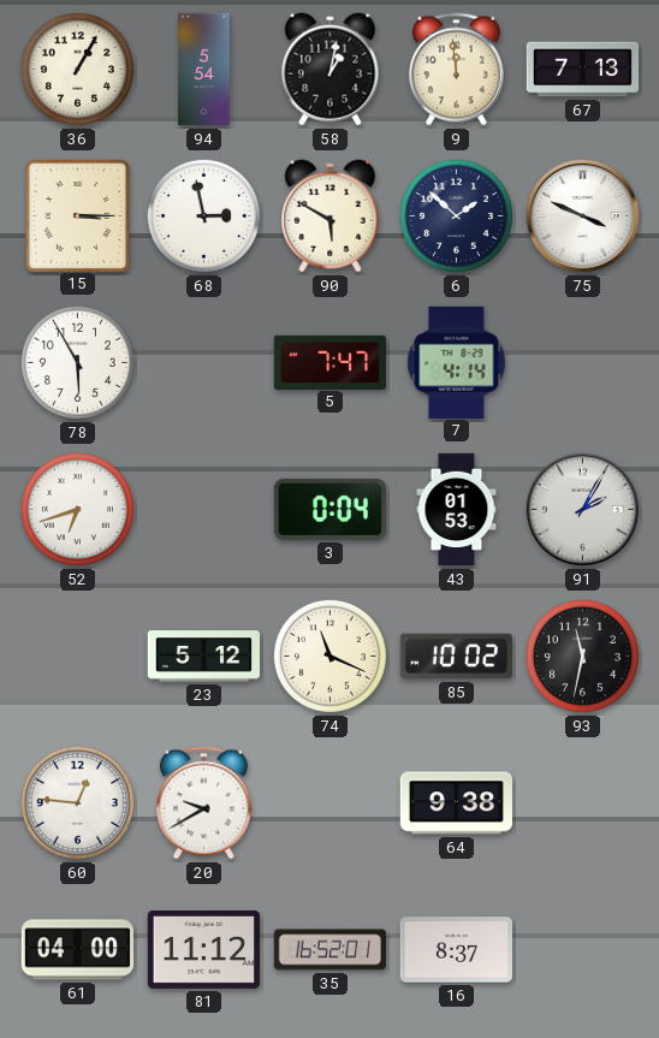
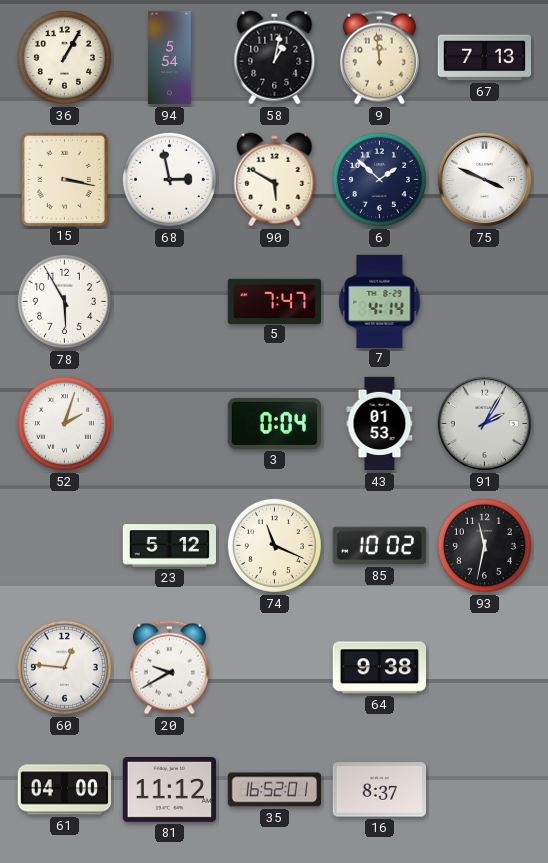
15: 3:15 -> 3:17 (64, 179)
52: 6:42 -> 2:03 (64, 423)
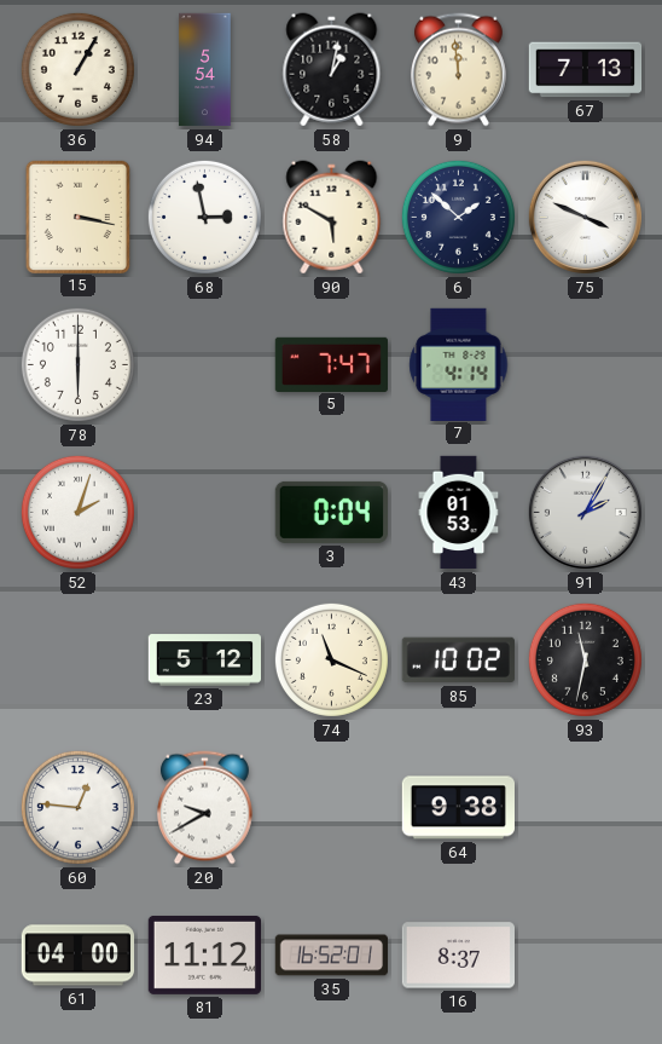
78: 5:55 -> 6:00 (77, 364)
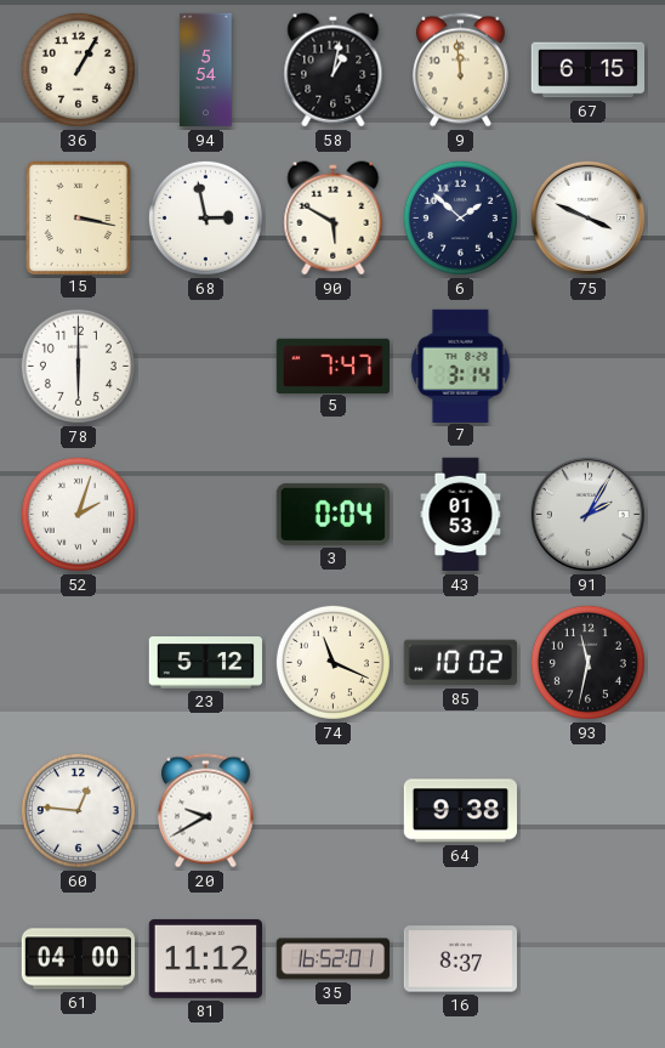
67: 7:13 -> 6:15 (589, 70)
7: 4:14 -> 3:14 (461, 366)
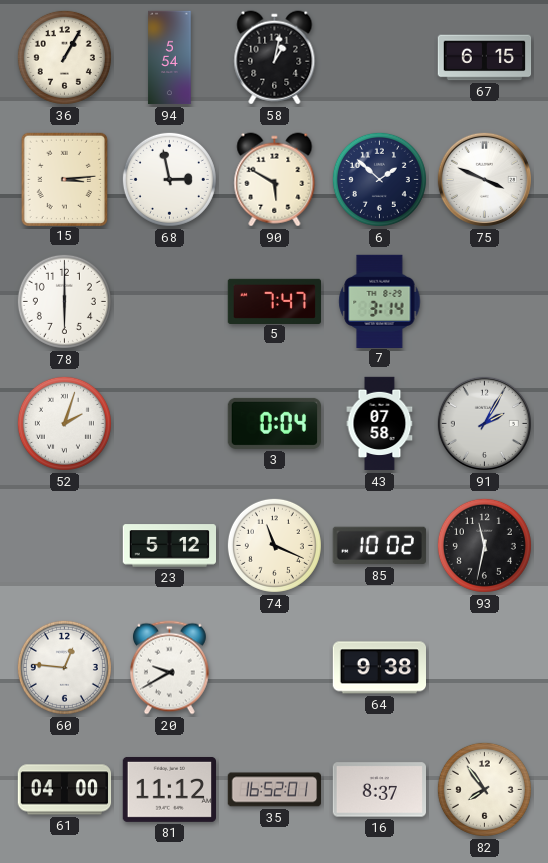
9: 11:59 -> none (460, 70)
15: 3:17 -> 3:14 (64, 179)
43: 01:53 -> 07:58 (380, 424)
82: none -> 7:54 (484, 789)
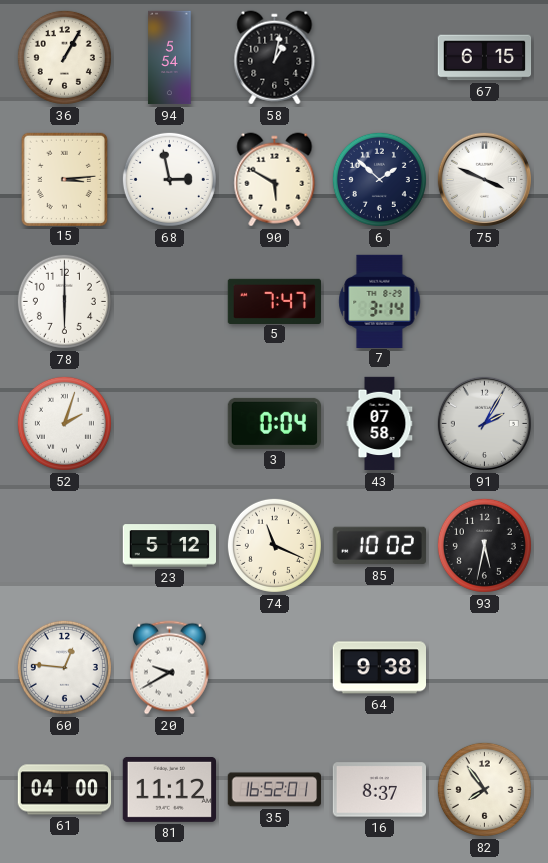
93: 11:32 -> 5:32 (484, 545)
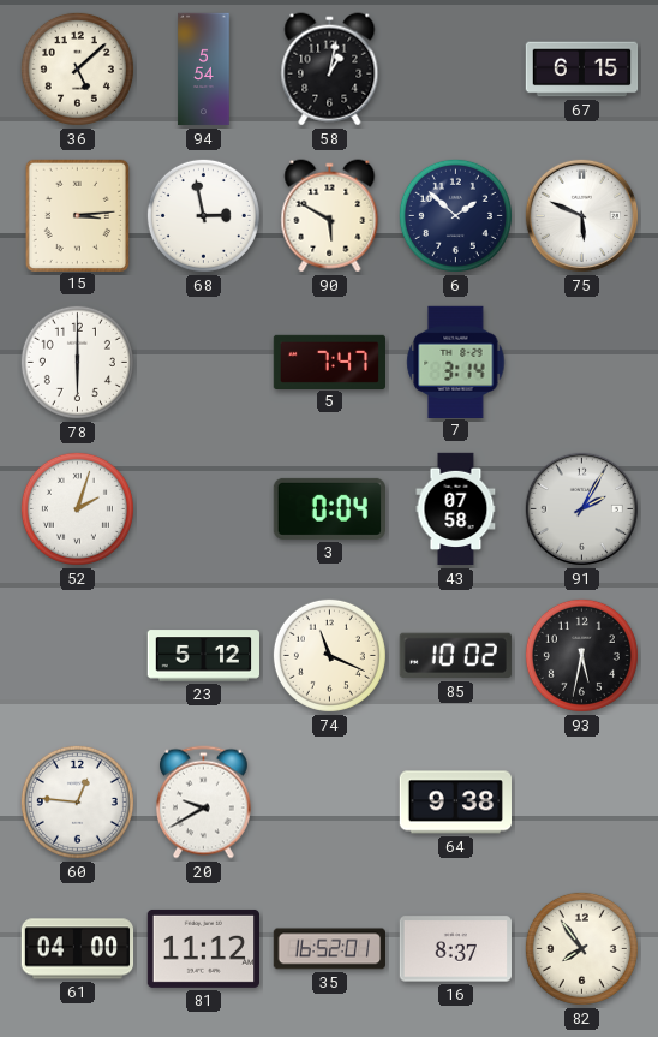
36: 1:05 -> 5:08 (77, 68)
75: 3:49 -> 5:49 (581, 215)
